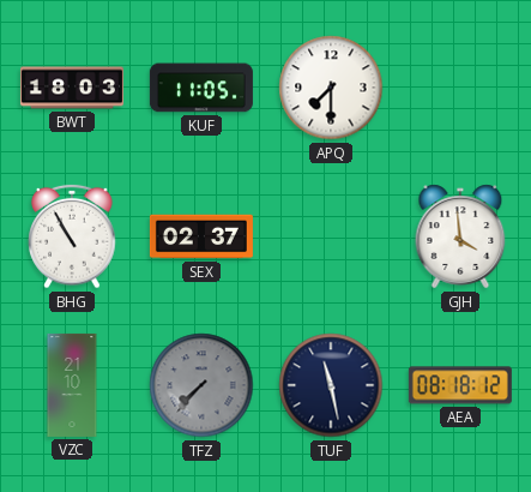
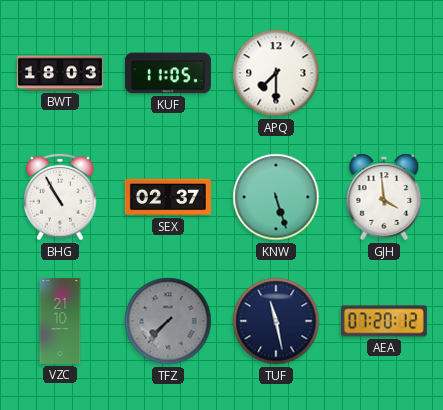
KNW: none -> 5:27 (276, 197)
AEA: 08:18 -> 07:20 (384, 321)
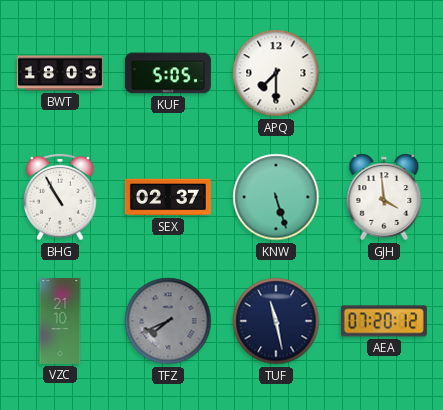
KUF: 11:05 -> 5:05 (168, 73)
TFZ: 7:37 -> 7:41 (168, 321)
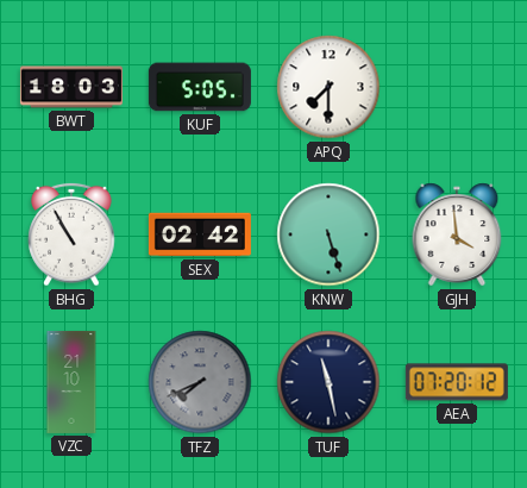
SEX: 02:37 -> 02:42 (200, 234)
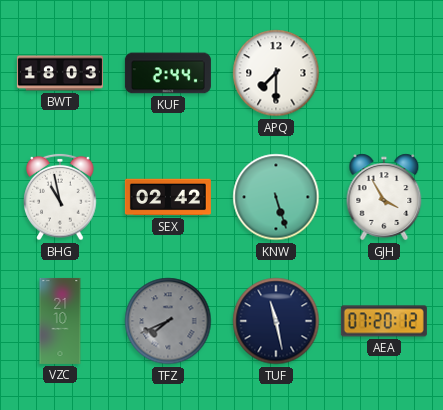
KUF: 5:05 -> 2:44 (168, 73)
BHG: 10:55 -> 10:58 (60, 197)
GJH: 3:59 -> 3:55 (384, 197)
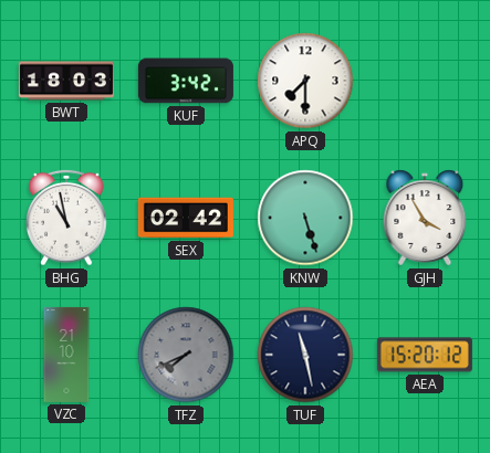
KUF: 2:44 -> 3:42 (186, 81)
AEA: 07:20 -> 15:20 (425, 355)
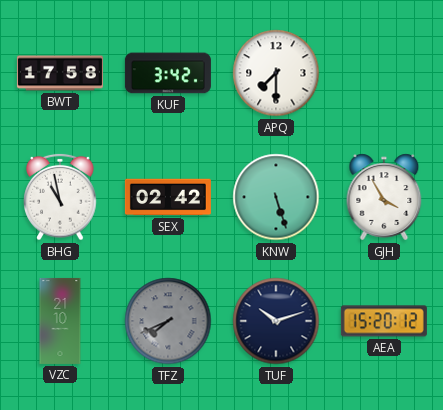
BWT: 18:03 -> 17:58 (60, 73)
TUF: 11:28 -> 10:12 (276, 321)
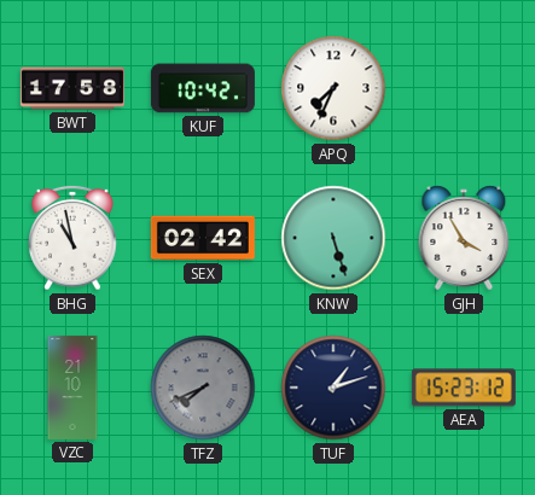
KUF: 3:42 -> 10:42 (203, 88)
APQ: 7:30 -> 7:34 (333, 88)
TUF: 10:12 -> 1:12 (333, 388)
AEA: 15:20 -> 15:23 (464, 388)
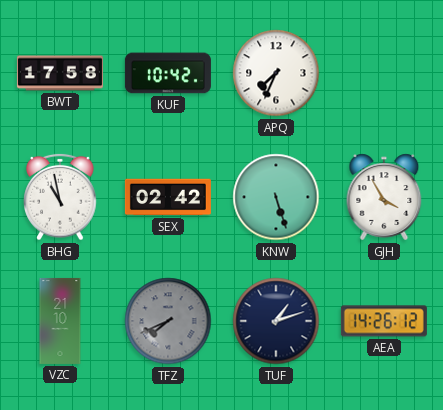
AEA: 15:23 -> 14:26 (384, 321)
